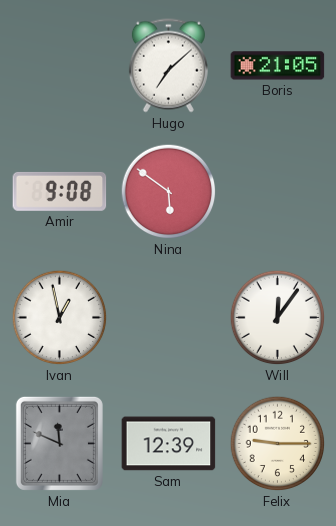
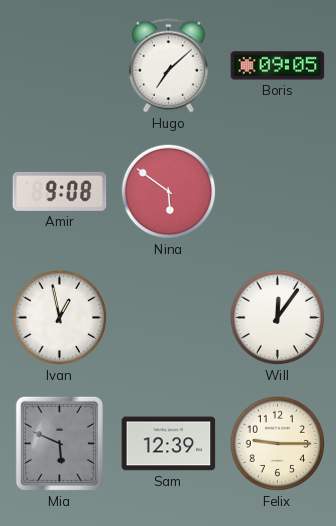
Boris: 21:05 -> 09:05 (278, 66)
Mia: 11:49 -> 5:49 (59, 443)
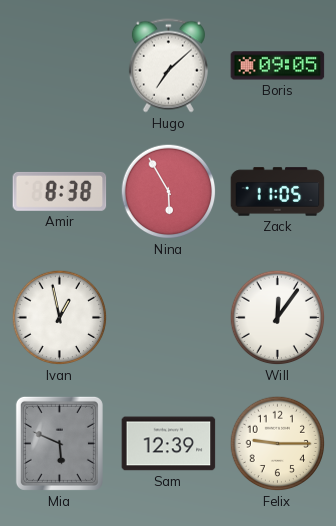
Amir: 9:08 -> 8:38 (60, 191)
Nina: 5:51 -> 5:55 (169, 192)
Zack: none -> 11:05 (278, 192)
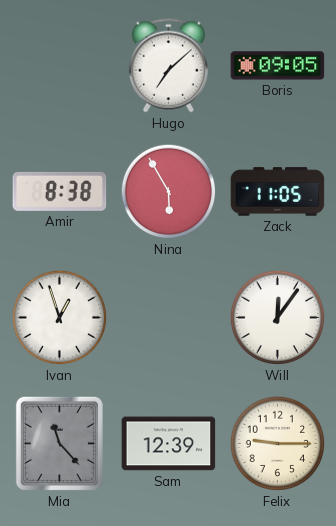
Ivan: 12:58 -> 12:57 (60, 318)
Mia: 5:49 -> 11:23 (59, 443)
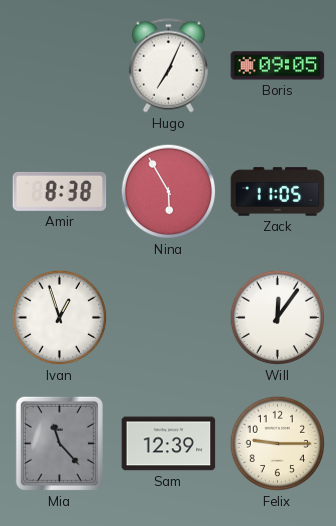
Hugo: 7:08 -> 7:04 (168, 66)
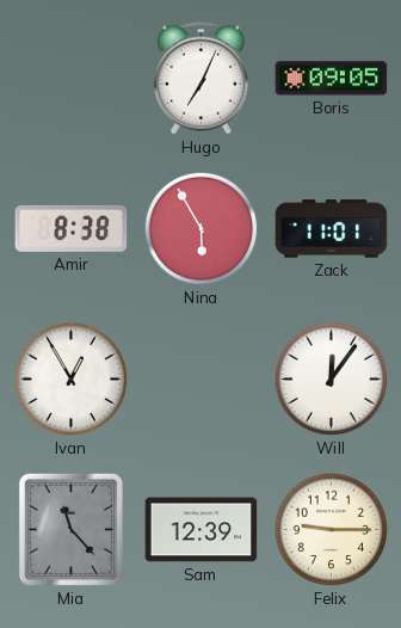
Zack: 11:05 -> 11:01 (332, 229)
Ivan: 12:57 -> 12:55 (72, 380)
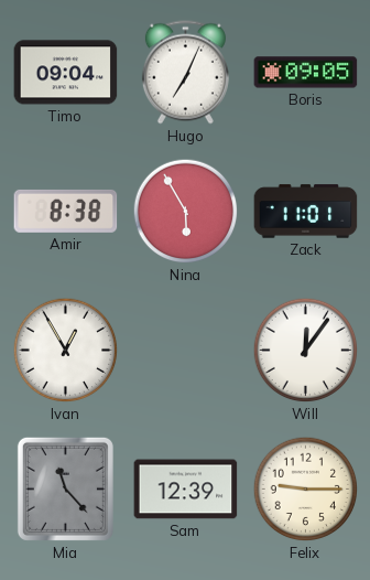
Timo: none -> 09:04 (66, 73)
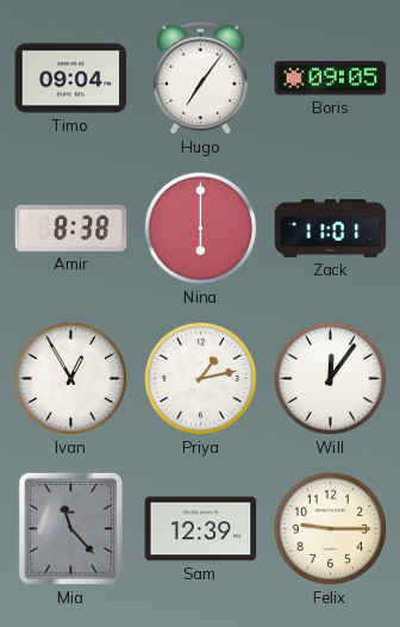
Hugo: 7:04 -> 7:06 (200, 79)
Nina: 5:55 -> 6:00 (201, 229)
Priya: none -> 1:13 (201, 379)
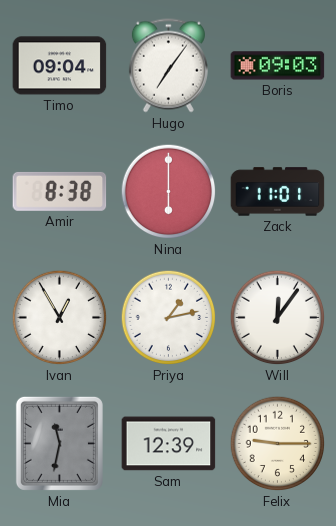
Boris: 09:05 -> 09:03 (278, 66)
Mia: 11:23 -> 11:32 (59, 443)
